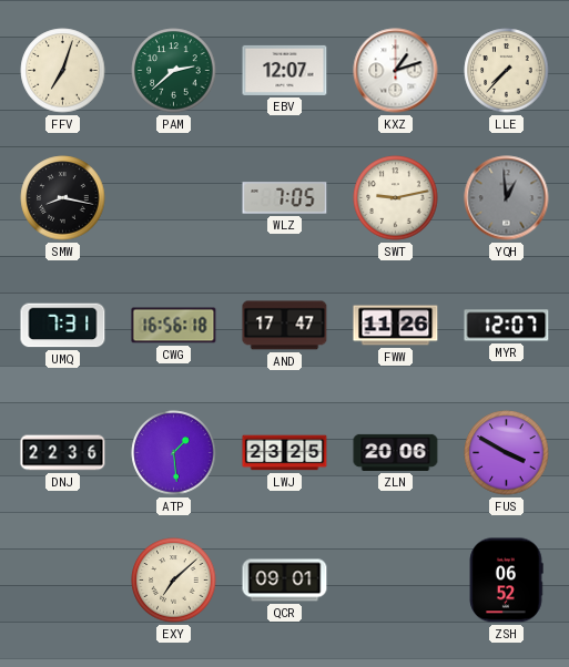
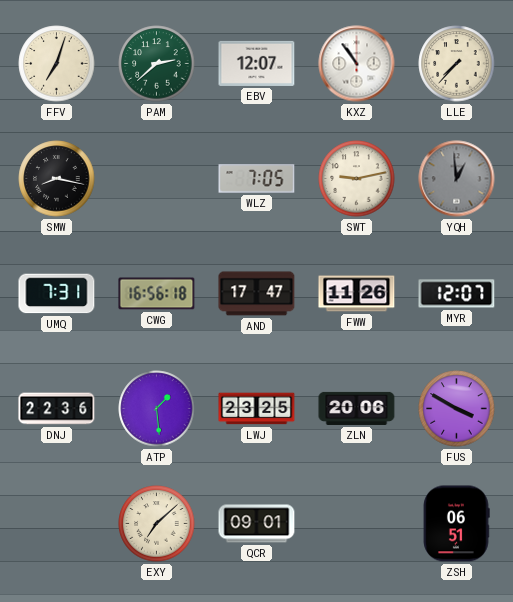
KXZ: 1:12 -> 10:54 (357, 64)
ZSH: 06:52 -> 06:51 (456, 524)
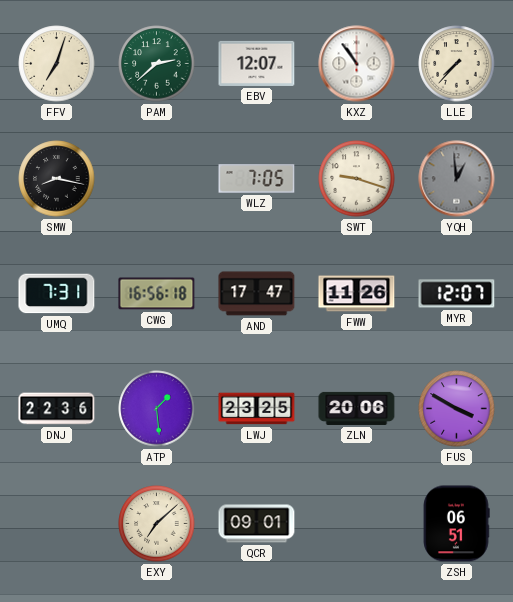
SWT: 9:13 -> 9:18 (357, 179)
